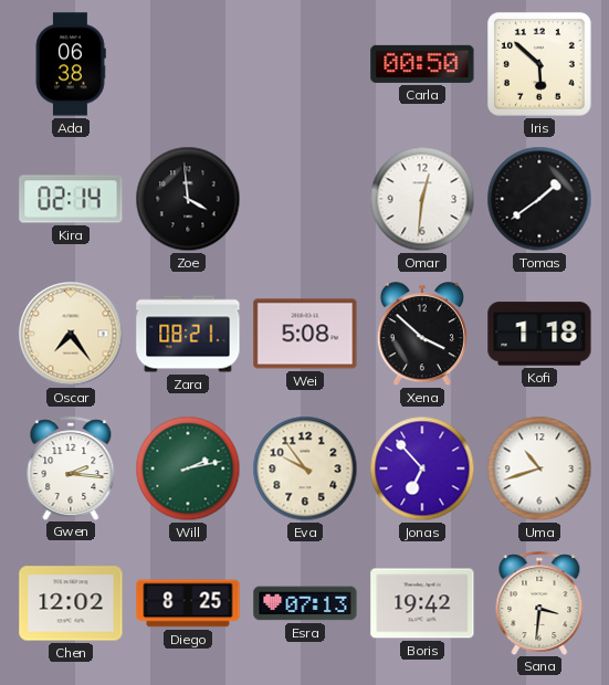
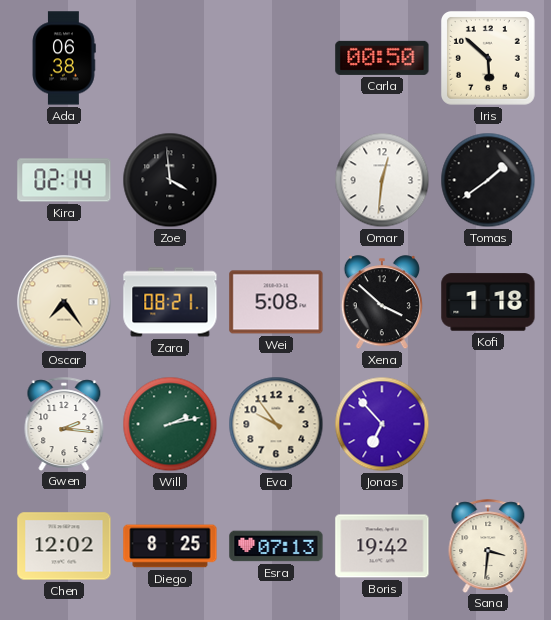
Uma: 10:42 -> none (539, 468)
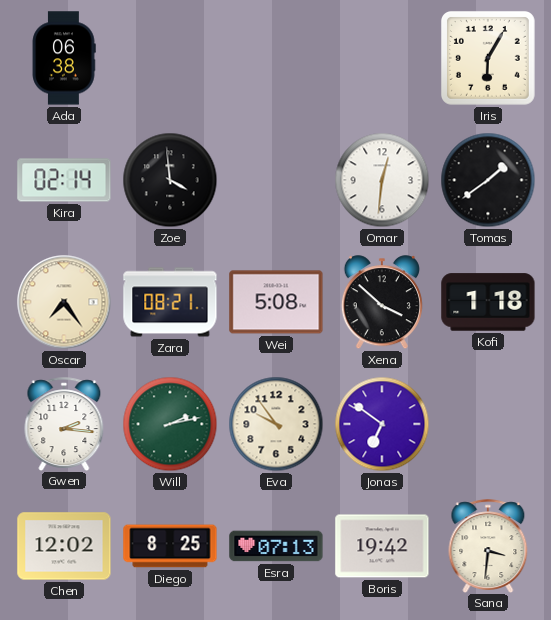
Carla: 00:50 -> none (382, 58)
Iris: 5:52 -> 6:05 (488, 58)
Jonas: 6:53 -> 6:51 (382, 424)
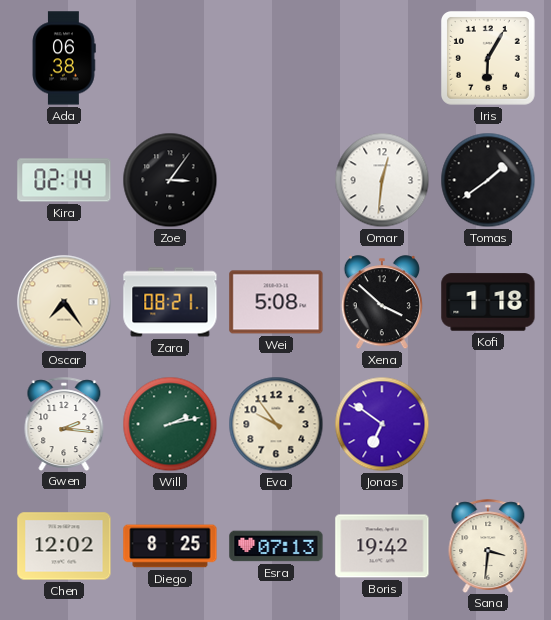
Zoe: 3:59 -> 3:06 (170, 180)
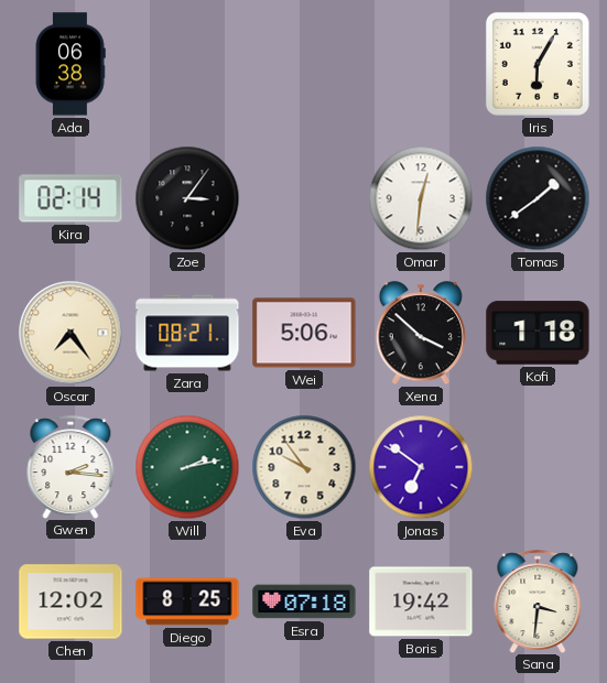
Wei: 5:08 -> 5:06 (304, 333)
Esra: 07:13 -> 07:18 (304, 601)
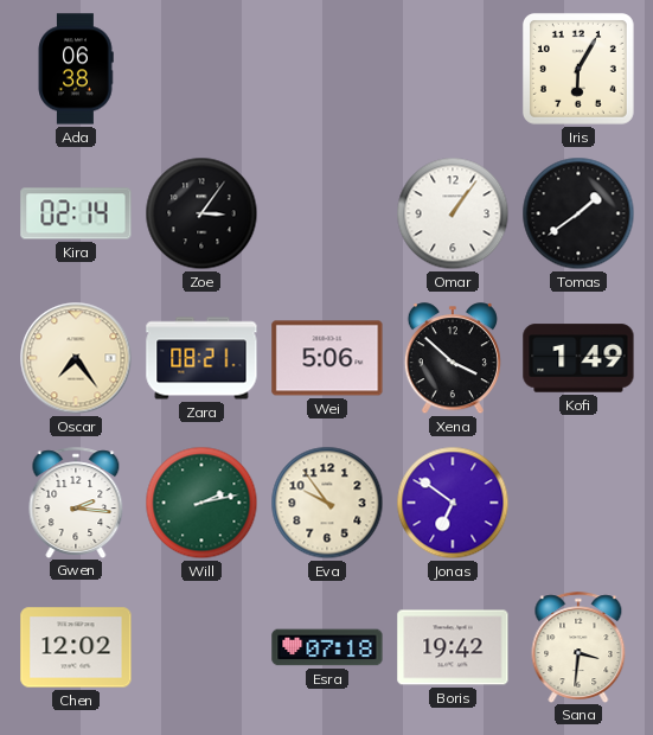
Omar: 12:31 -> 1:06 (453, 213)
Kofi: 1:18 -> 1:49 (578, 358)
Diego: 8:25 -> none (187, 601)
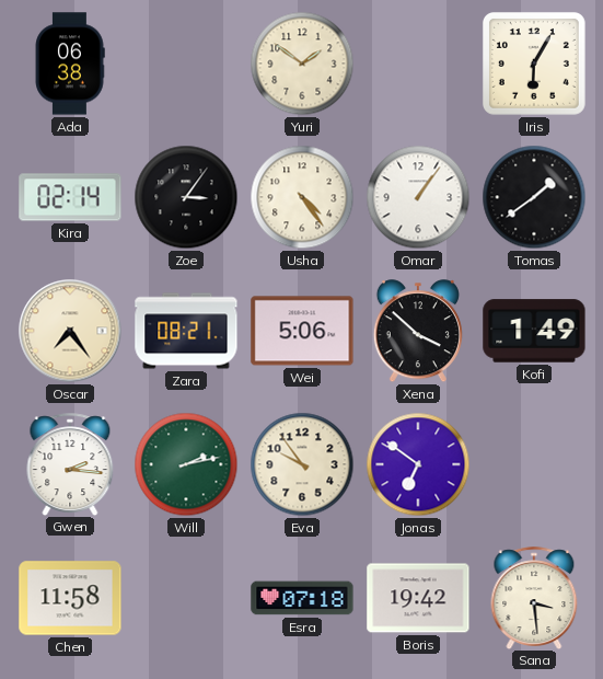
Yuri: none -> 1:51 (302, 64)
Usha: none -> 4:24 (302, 197)
Chen: 12:02 -> 11:58 (70, 598)
Sana: 3:31 -> 3:29 (534, 598)
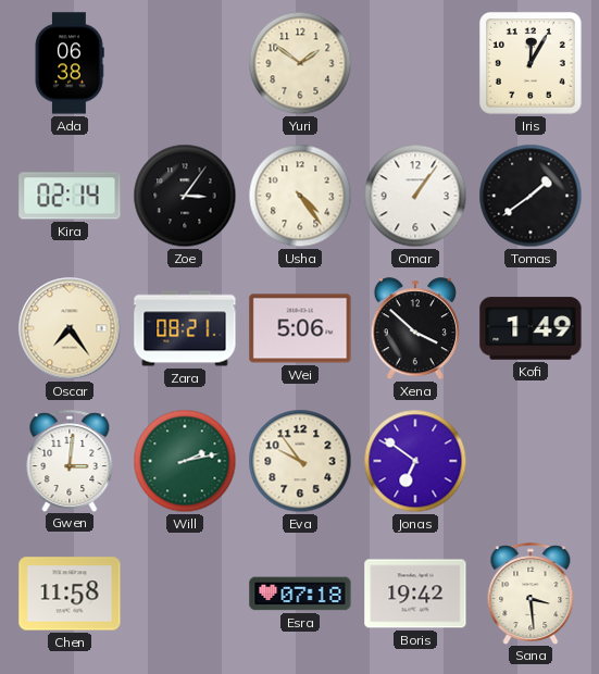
Iris: 6:05 -> 12:05 (531, 63)
Gwen: 2:16 -> 3:01 (70, 461)
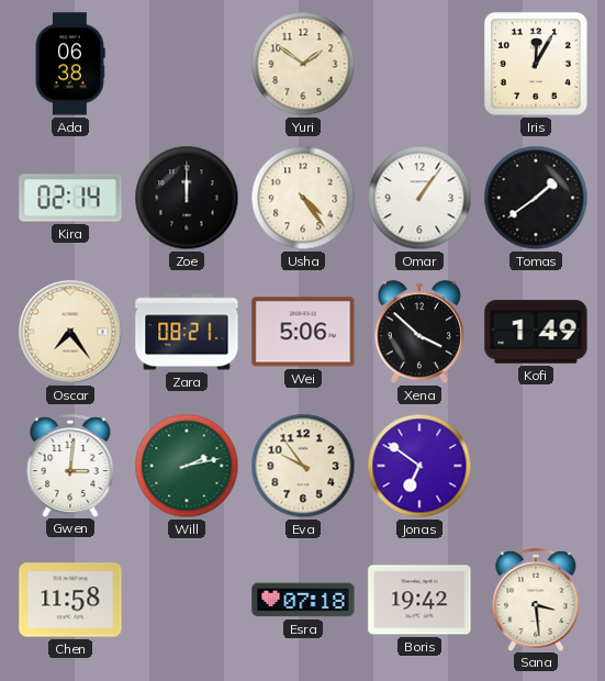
Zoe: 3:06 -> 12:00 (187, 198)
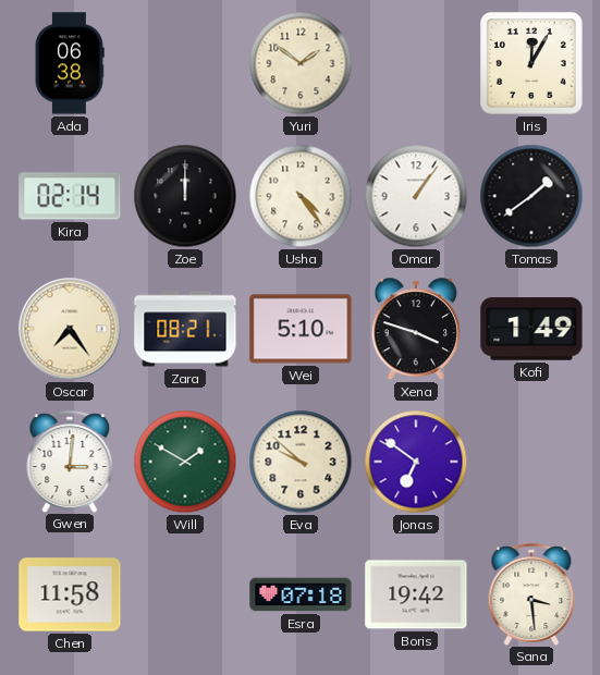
Wei: 5:06 -> 5:10 (301, 329)
Xena: 3:52 -> 3:48 (416, 330)
Will: 2:13 -> 1:50 (185, 462)
Eva: 9:54 -> 9:52 (301, 462)
